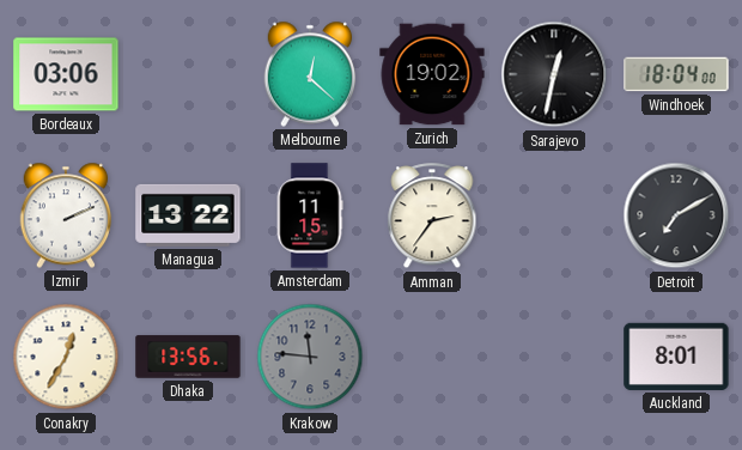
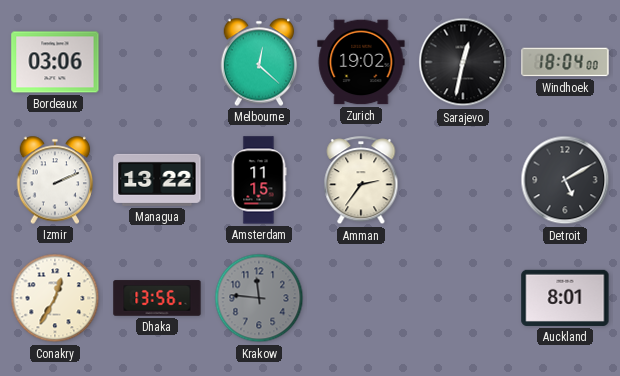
Detroit: 7:10 -> 5:10 (565, 180)
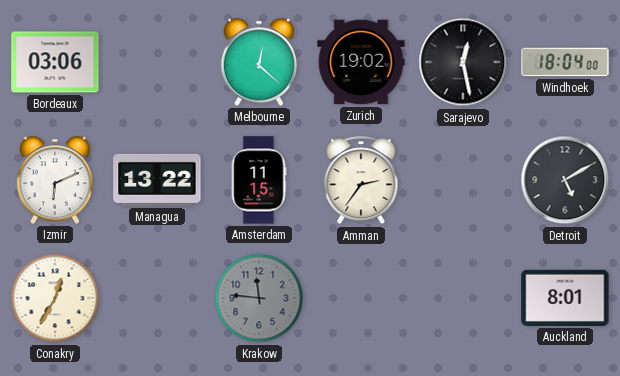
Sarajevo: 12:32 -> 12:28 (463, 62)
Izmir: 2:11 -> 6:11 (55, 180)
Dhaka: 13:56 -> none (157, 298)
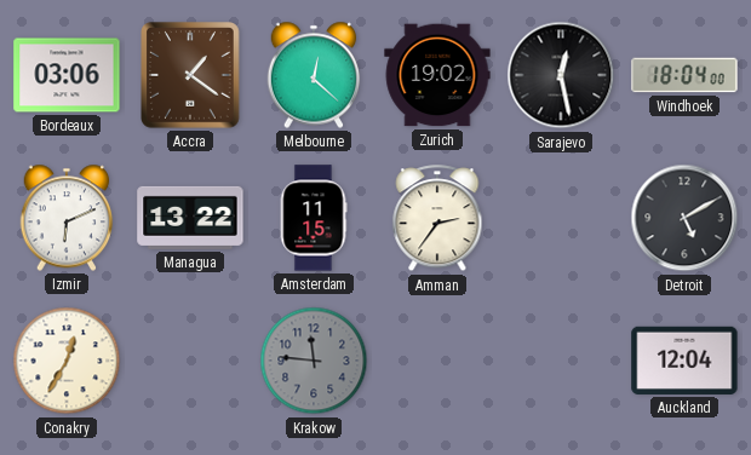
Accra: none -> 1:21 (191, 76)
Auckland: 8:01 -> 12:04 (684, 361)
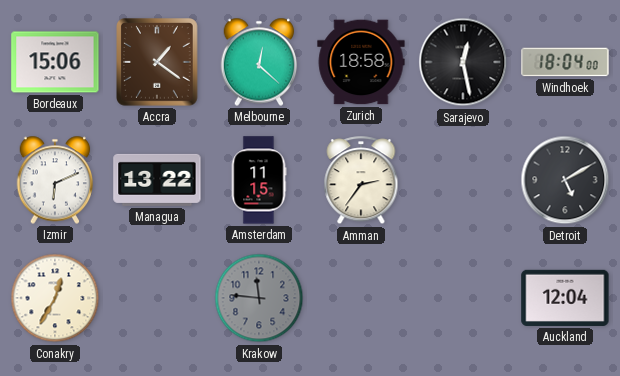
Bordeaux: 03:06 -> 15:06 (55, 62)
Zurich: 19:02 -> 18:58 (361, 62)
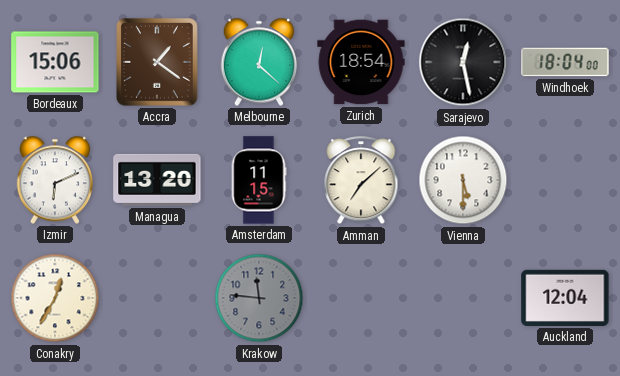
Zurich: 18:58 -> 18:54 (361, 62)
Managua: 13:22 -> 13:20 (157, 180)
Amman: 2:36 -> 7:08 (361, 181)
Vienna: none -> 5:30 (463, 180)
Detroit: 5:10 -> none (565, 180)
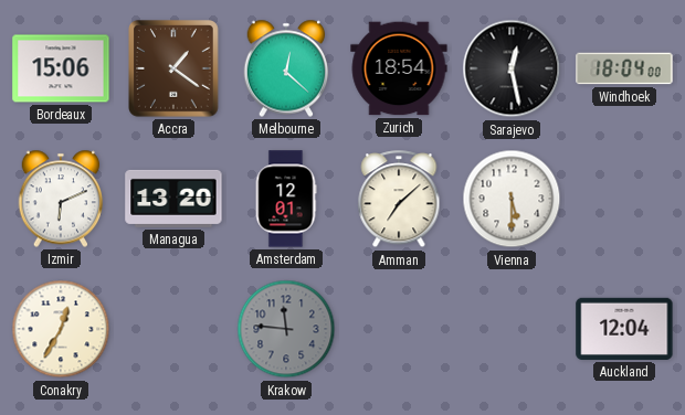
Amsterdam: 11:15 -> 12:01 (286, 199)
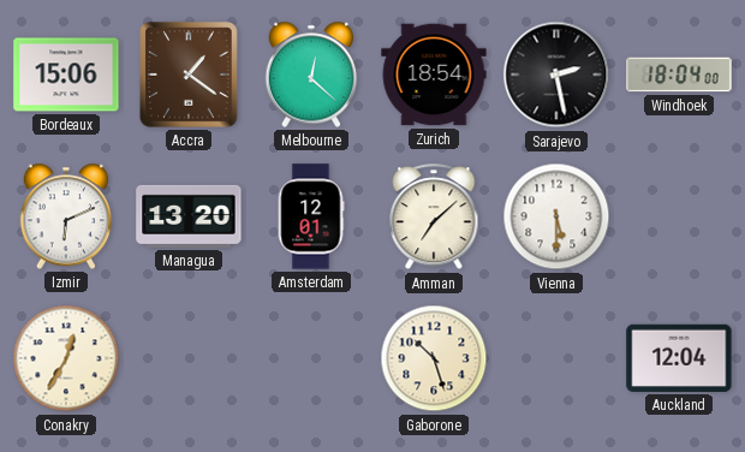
Sarajevo: 12:28 -> 2:28 (556, 75)
Krakow: 11:46 -> none (286, 329)
Gaborone: none -> 10:27 (434, 358)
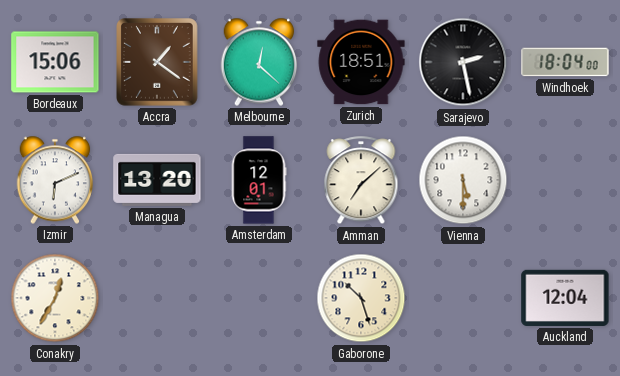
Zurich: 18:54 -> 18:51 (361, 62)
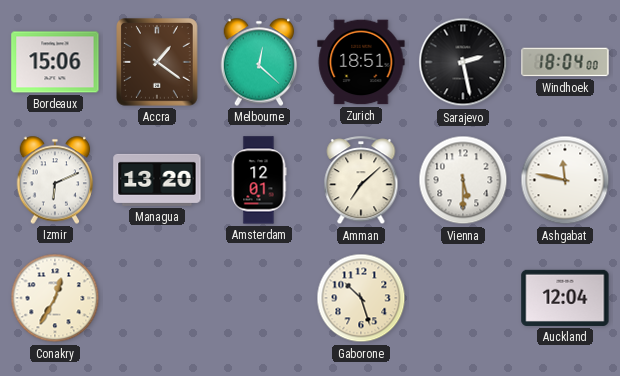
Ashgabat: none -> 11:47 (565, 180)
